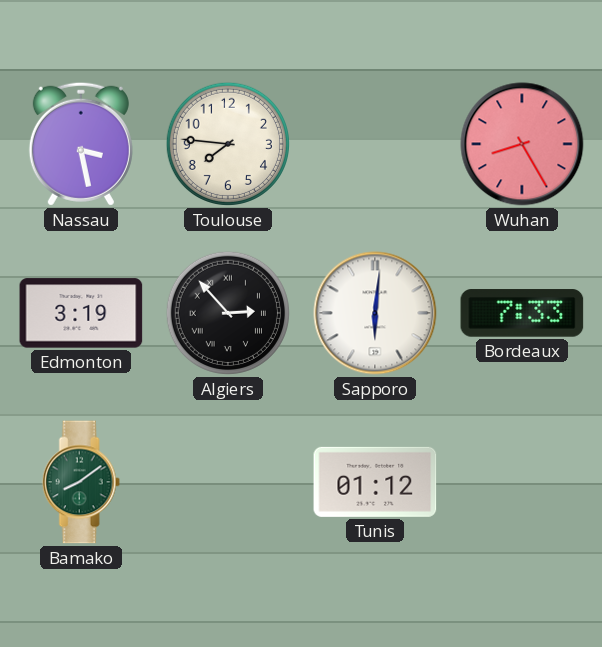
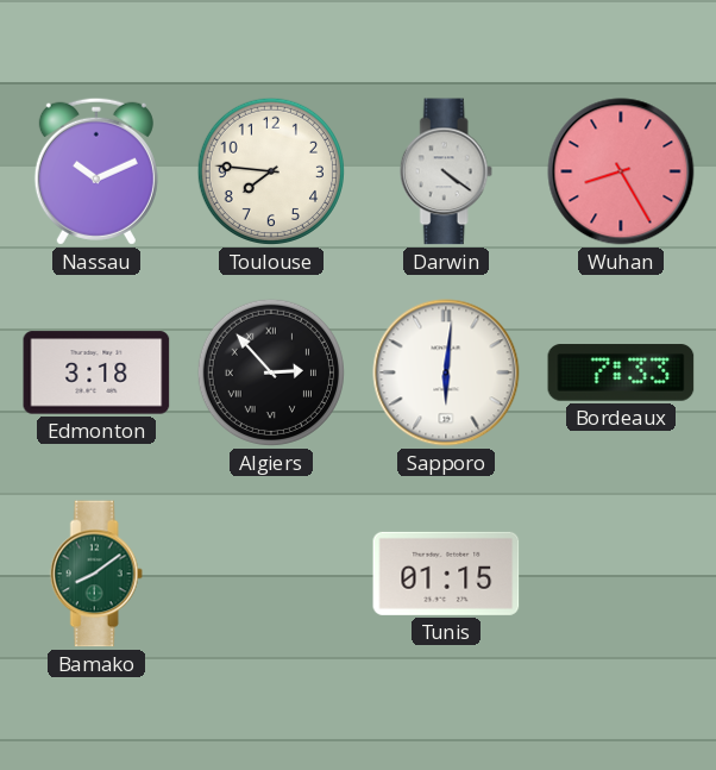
Nassau: 3:28 -> 10:11 (96, 171)
Darwin: none -> 4:21 (446, 171)
Edmonton: 3:19 -> 3:18 (96, 373)
Tunis: 01:12 -> 01:15 (446, 574)
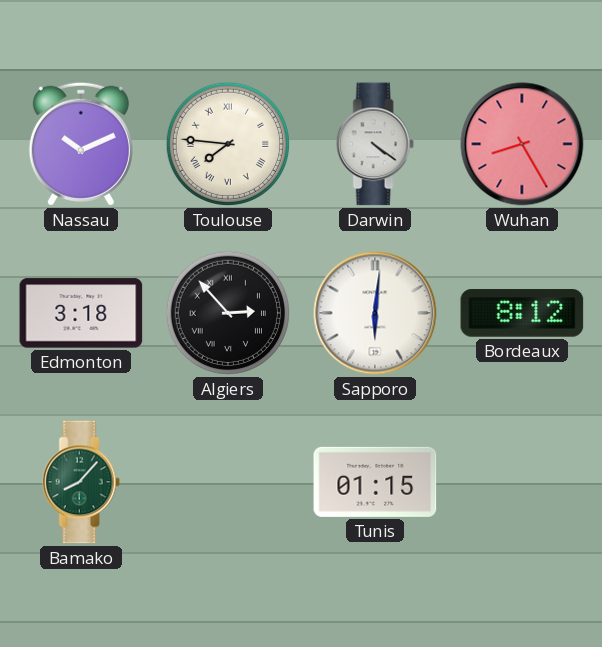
Toulouse numerals: Arabic -> Roman (228, 144)
Bordeaux: 7:33 -> 8:12 (522, 313)
Bamako: 8:09 -> 8:07 (81, 482)
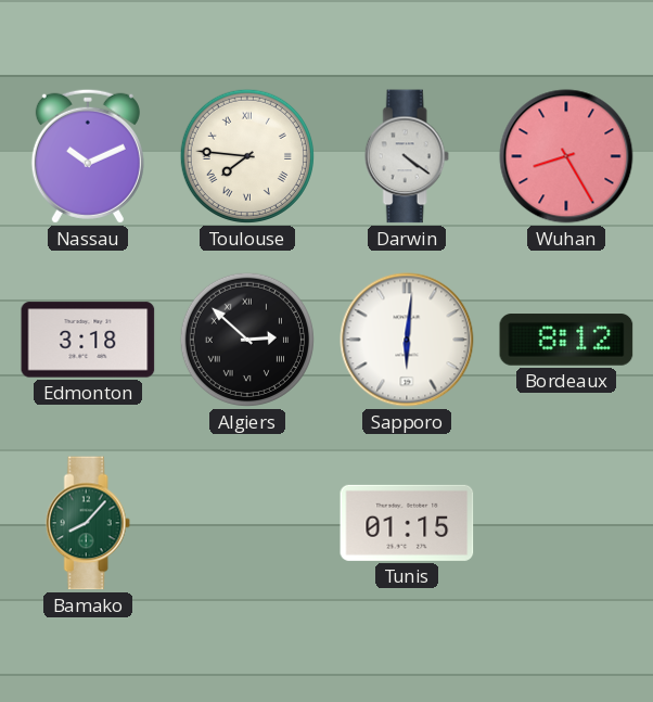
Algiers: 2:53 -> 2:52 (247, 340)
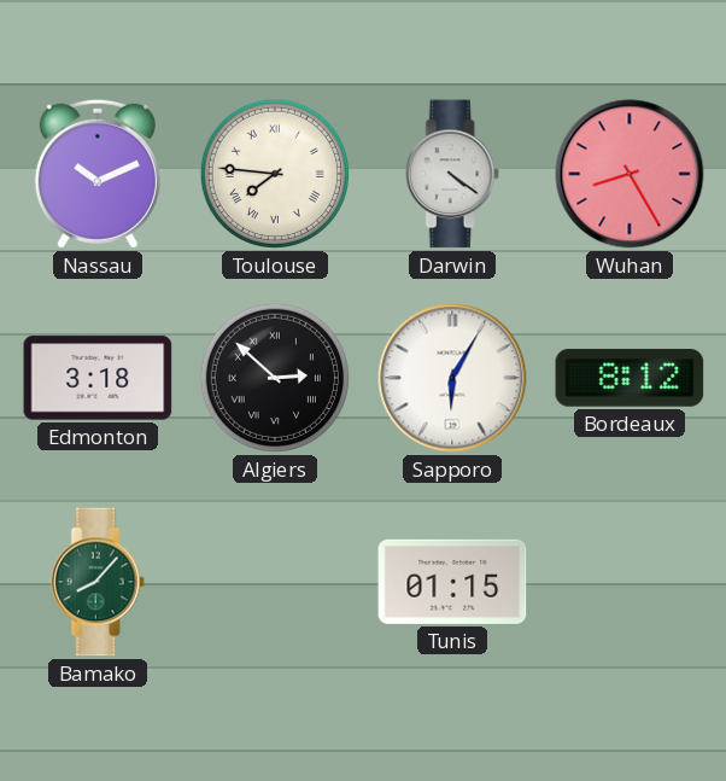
Sapporo: 6:01 -> 6:05 (452, 378)
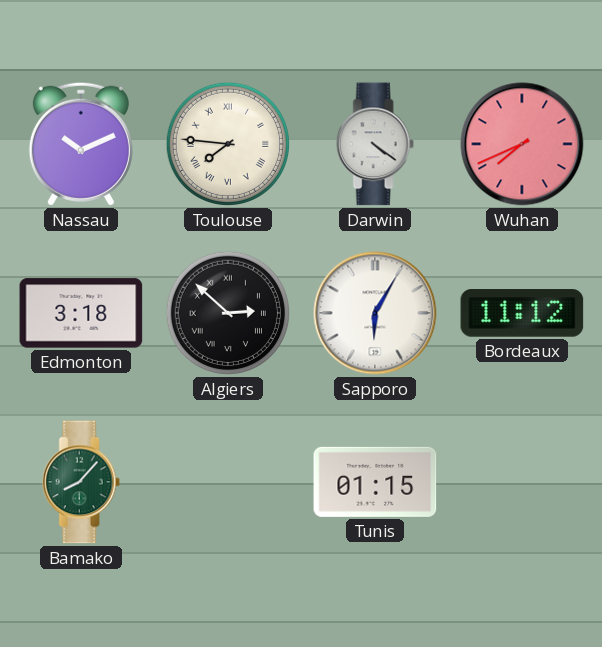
Wuhan: 8:25 -> 7:41 (522, 144)
Bordeaux: 8:12 -> 11:12 (522, 313)
